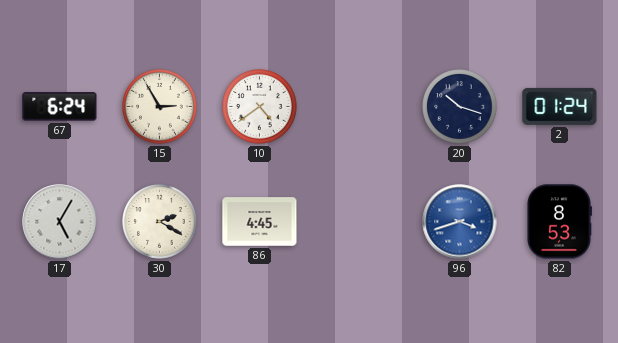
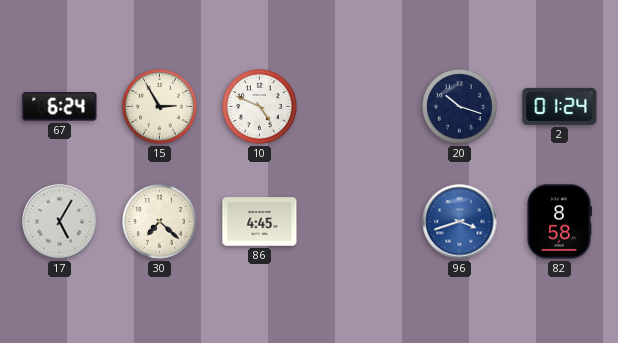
10: 4:39 -> 4:49 (260, 107)
30: 2:20 -> 7:22 (160, 222)
82: 8:53 -> 8:58 (559, 222)
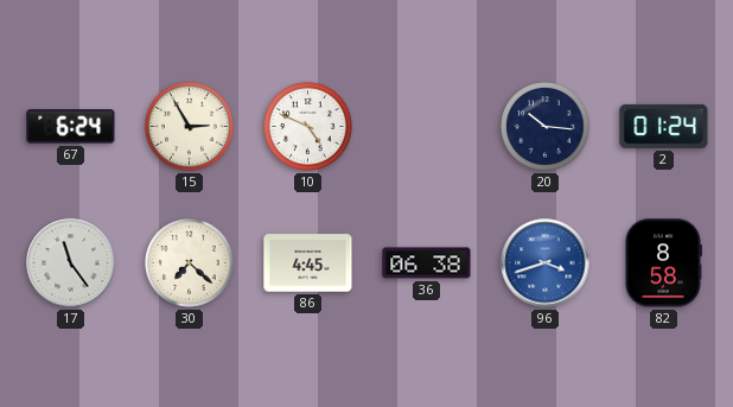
20: 10:18 -> 10:16 (546, 127)
17: 5:05 -> 11:24 (71, 263)
36: none -> 06:38 (427, 263)
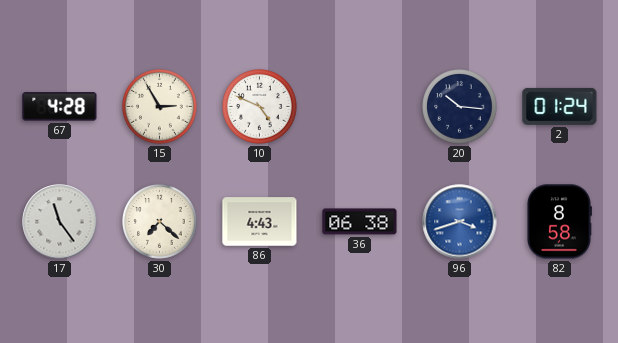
67: 6:24 -> 4:28 (60, 107)
86: 4:45 -> 4:43 (260, 222)
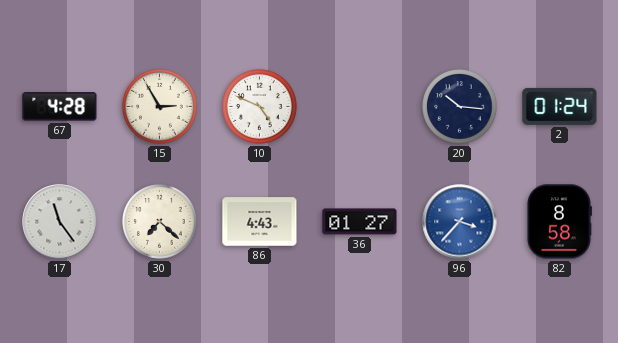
36: 06:38 -> 01:27 (360, 222)
96: 3:42 -> 3:37 (460, 222)
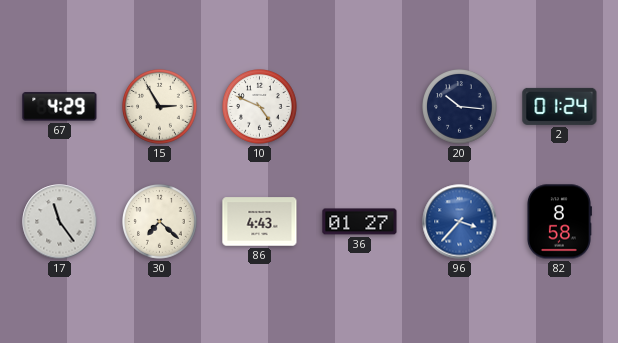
67: 4:28 -> 4:29 (60, 107)
